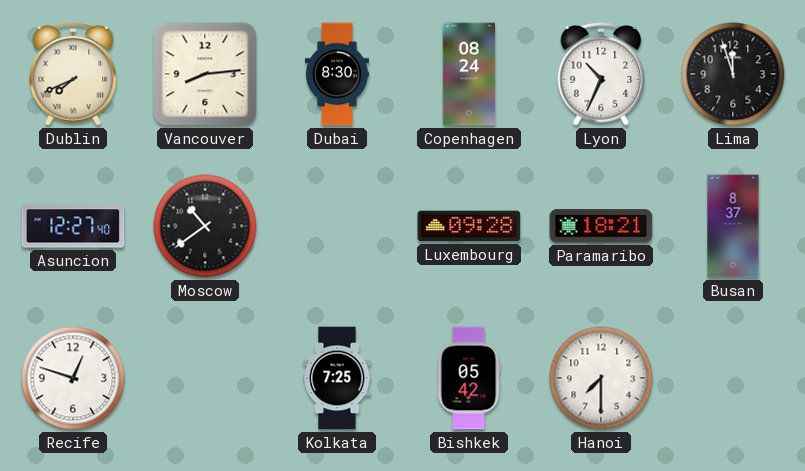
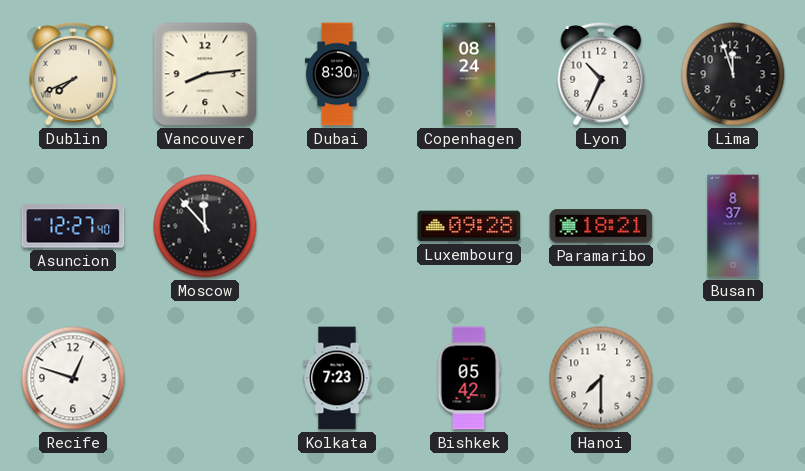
Moscow: 10:39 -> 11:53 (205, 226)
Kolkata: 7:25 -> 7:23 (337, 378)
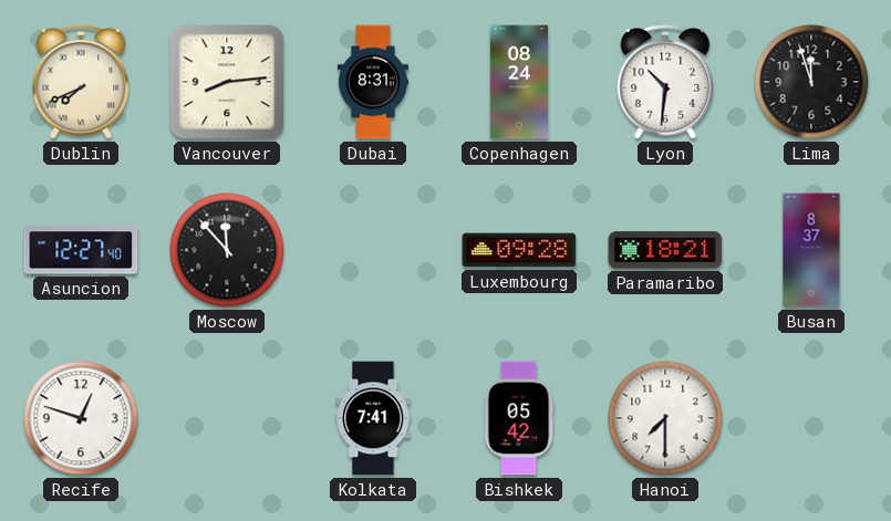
Dubai: 8:30 -> 8:31 (373, 82)
Lyon: 10:34 -> 10:31 (665, 82)
Kolkata: 7:23 -> 7:41 (373, 418)
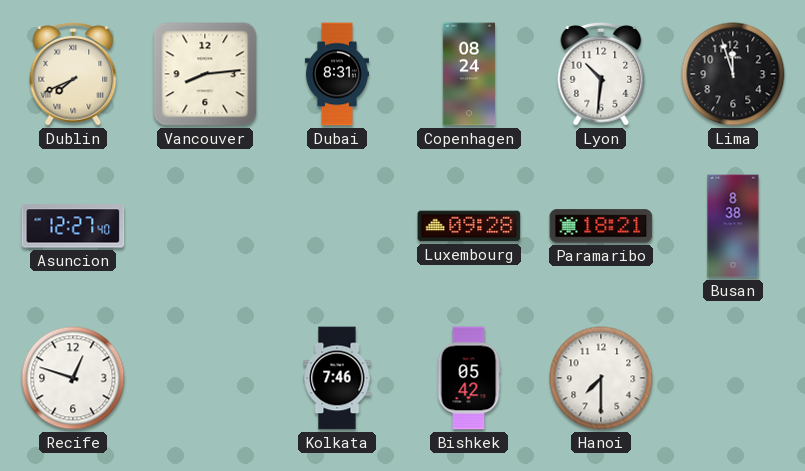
Moscow: 11:53 -> none (227, 250)
Busan: 8:37 -> 8:38 (733, 226)
Kolkata: 7:41 -> 7:46 (337, 378)
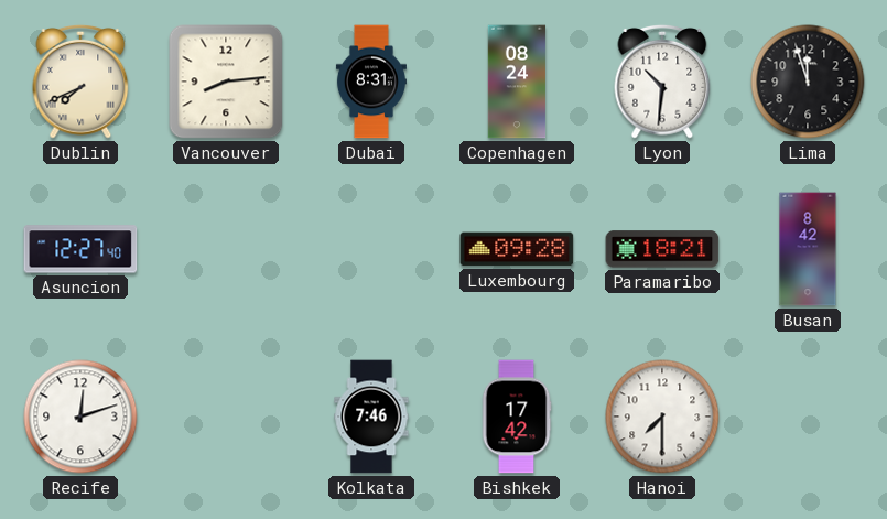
Busan: 8:38 -> 8:42 (808, 249)
Recife: 12:48 -> 12:12 (80, 417)
Bishkek: 05:42 -> 17:42 (517, 417)
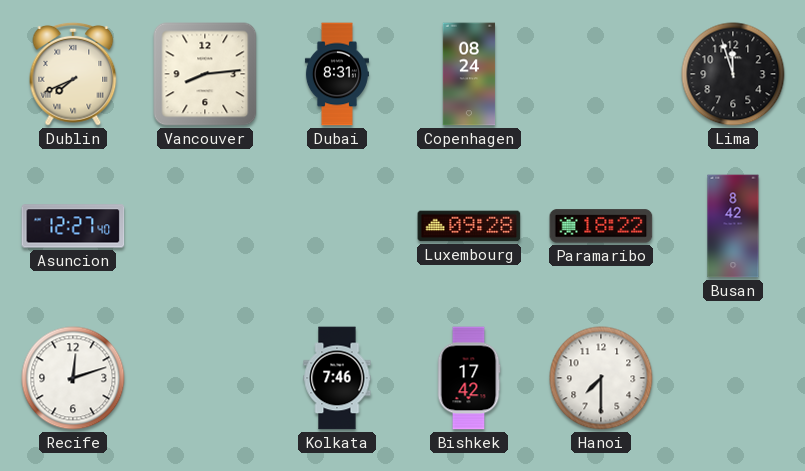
Lyon: 10:31 -> none (662, 82)
Paramaribo: 18:21 -> 18:22 (601, 226)
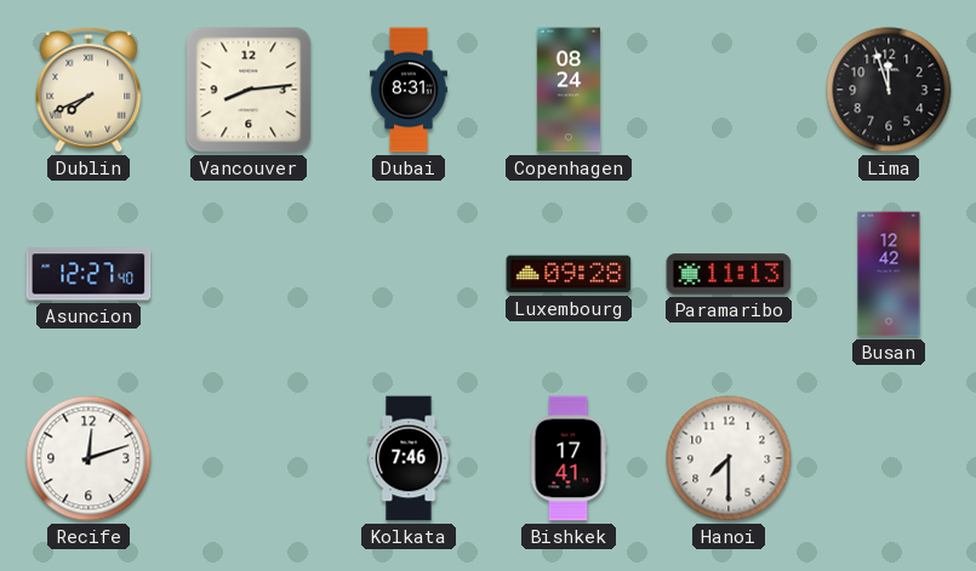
Paramaribo: 18:22 -> 11:13 (729, 274)
Busan: 8:42 -> 12:42 (889, 274)
Bishkek: 17:42 -> 17:41 (569, 458)
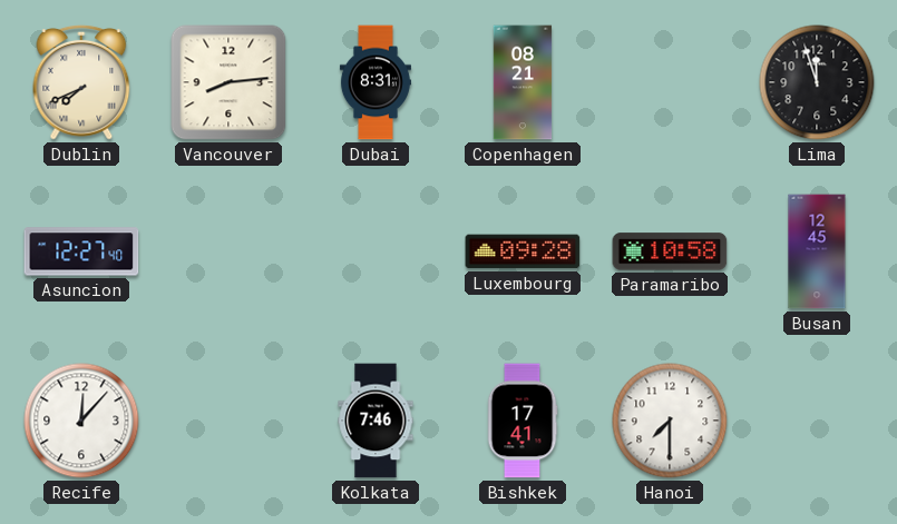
Copenhagen: 08:24 -> 08:21 (523, 82)
Paramaribo: 11:13 -> 10:58 (670, 251)
Busan: 12:42 -> 12:45 (817, 251)
Recife: 12:12 -> 12:07 (81, 421)
